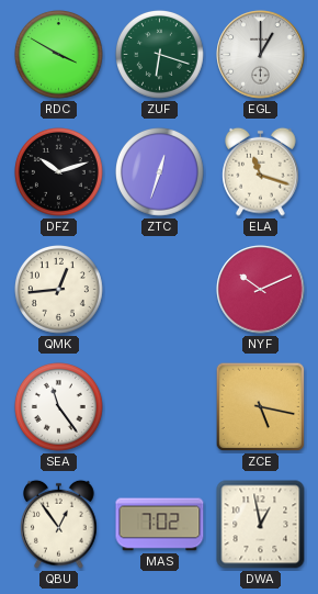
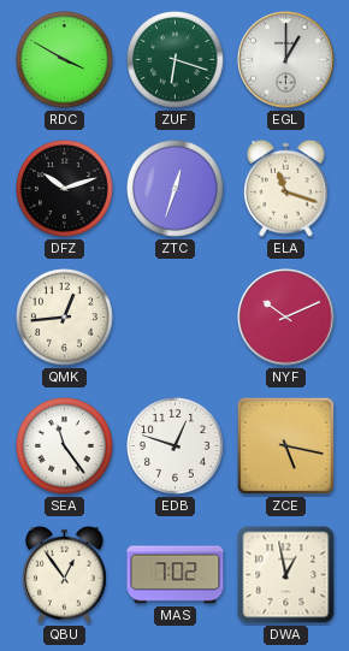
EDB: none -> 12:48 (176, 446)
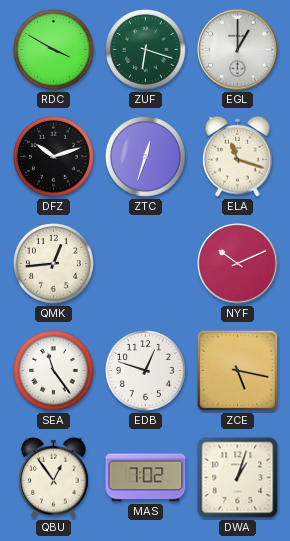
DWA: 12:58 -> 1:03 (238, 478)
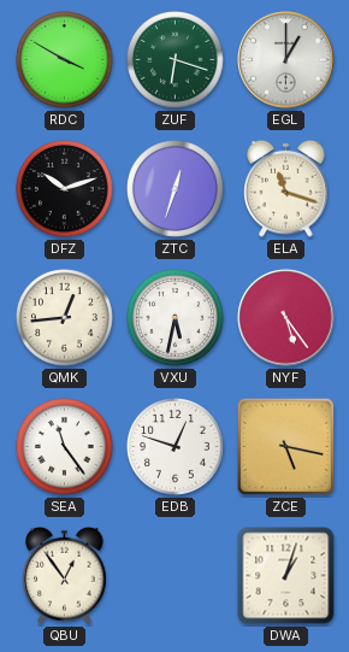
VXU: none -> 5:32 (176, 318)
NYF: 10:11 -> 5:24 (286, 318)
MAS: 7:02 -> none (146, 478)
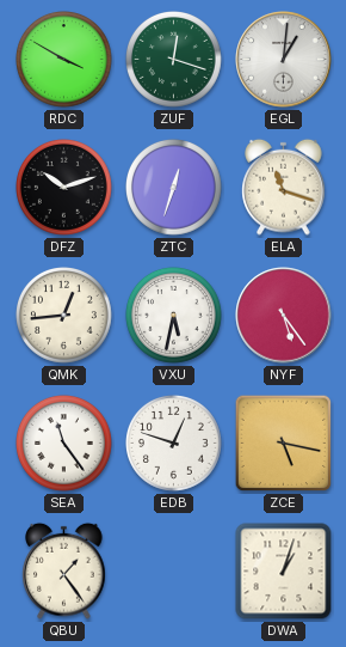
ZUF: 6:18 -> 12:18 (174, 60)
EGL: 1:00 -> 1:01 (284, 60)
QBU: 12:54 -> 1:24 (64, 570)
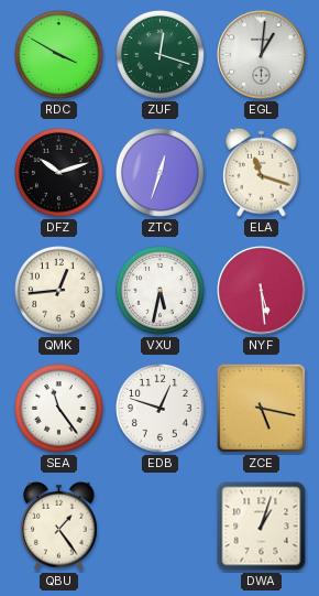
NYF: 5:24 -> 5:29 (262, 291)
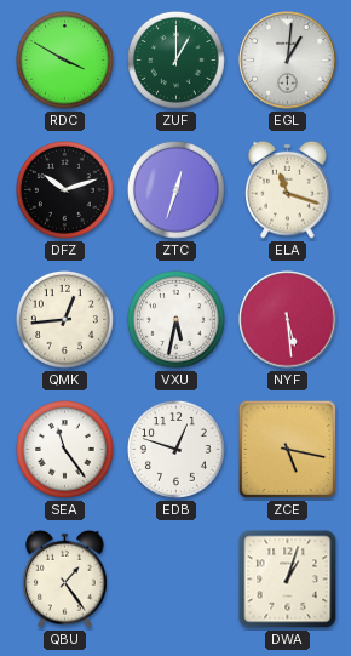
ZUF: 12:18 -> 1:00 (177, 61)
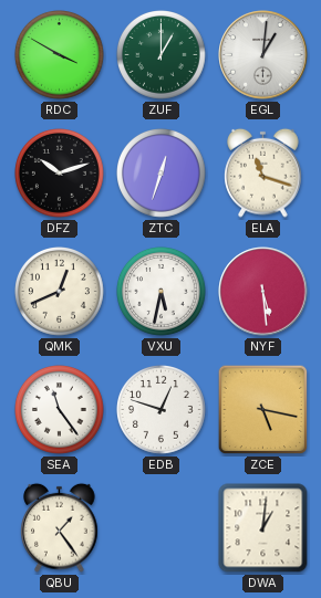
QMK: 12:44 -> 12:41 (60, 292)
DWA: 1:03 -> 1:01 (263, 528)
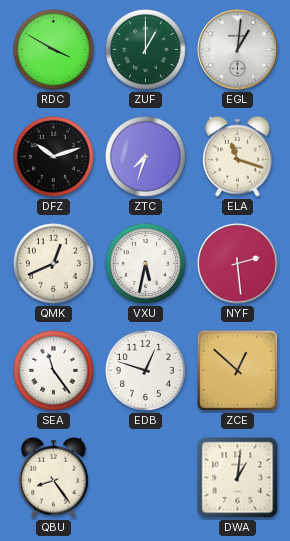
ZTC: 12:33 -> 7:33 (146, 157)
NYF: 5:29 -> 2:29 (238, 264)
ZCE: 5:17 -> 12:52 (238, 371)
QBU: 1:24 -> 8:24 (54, 477)
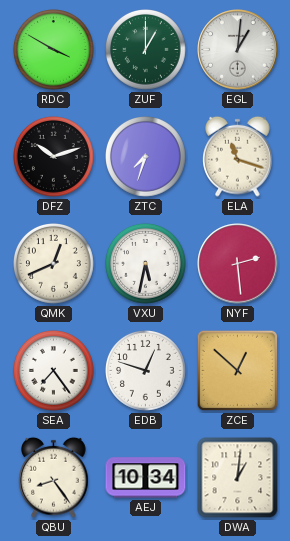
SEA: 11:24 -> 7:24 (54, 371)
AEJ: none -> 10:34 (146, 478)
